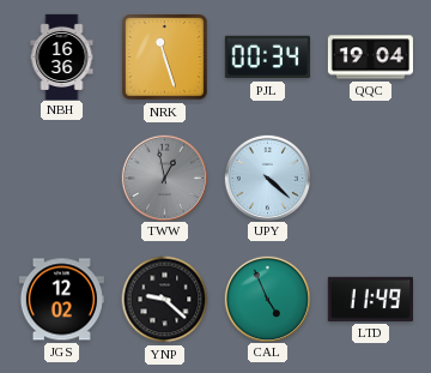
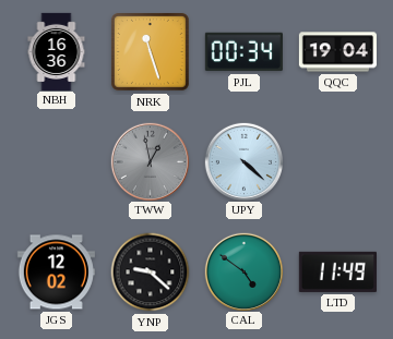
CAL: 4:56 -> 4:51 (243, 271)
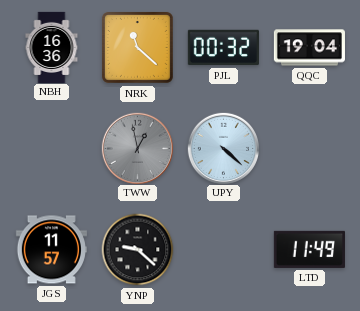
NRK: 11:27 -> 11:22 (137, 47)
PJL: 00:34 -> 00:32 (223, 48)
JGS: 12:02 -> 11:57 (51, 250)
CAL: 4:51 -> none (243, 271)
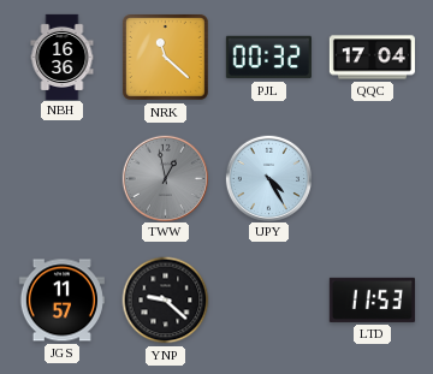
QQC: 19:04 -> 17:04 (372, 58)
UPY: 4:22 -> 4:25 (268, 178)
LTD: 11:49 -> 11:53 (372, 299)
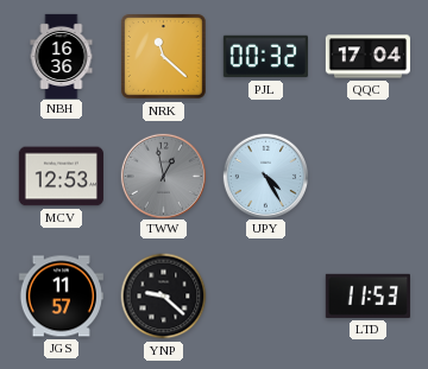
MCV: none -> 12:53 (61, 177)
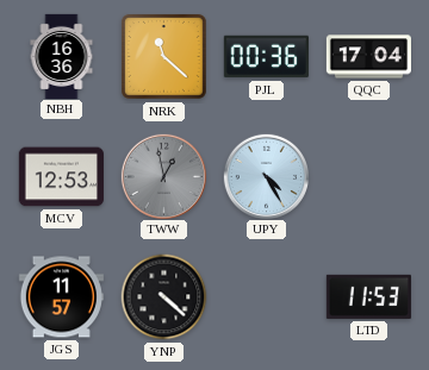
PJL: 00:32 -> 00:36 (266, 57)
YNP: 9:22 -> 4:22 (164, 297)
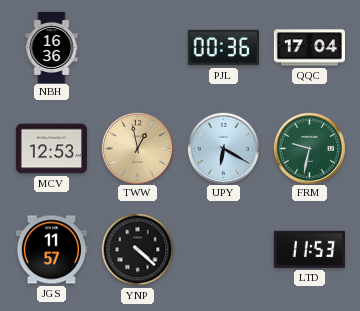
NRK: 11:22 -> none (163, 56)
TWW dial: grey -> champagne (137, 148)
UPY: 4:25 -> 6:20 (223, 148)
FRM: none -> 9:32 (309, 148)
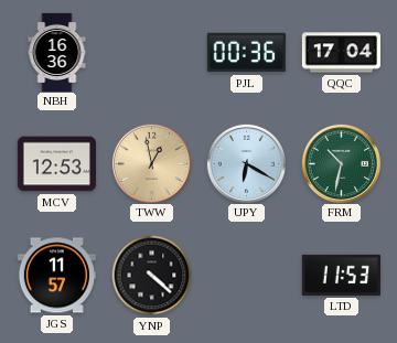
FRM: 9:32 -> 10:32 (341, 163)
